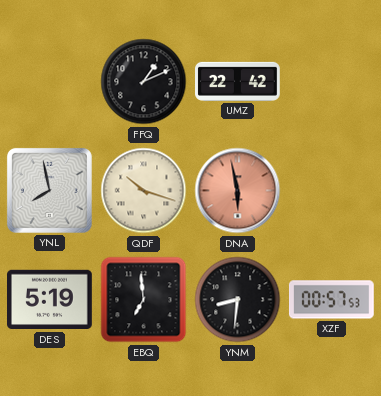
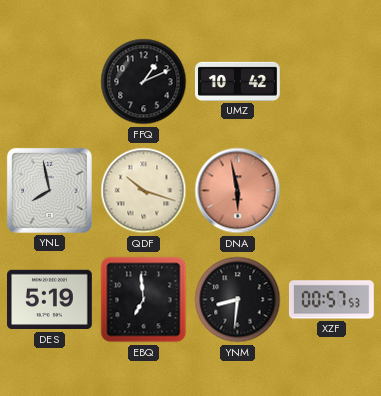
UMZ: 22:42 -> 10:42 (238, 81)
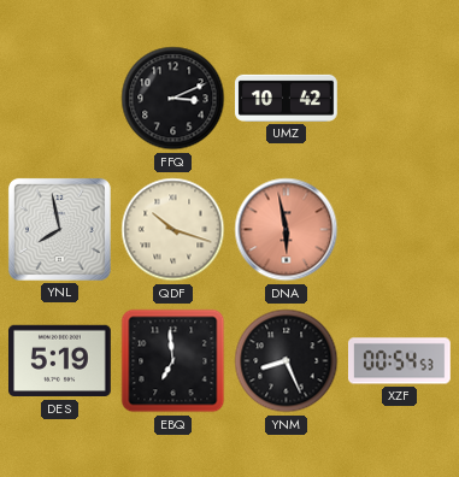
FFQ: 1:11 -> 3:11 (173, 99)
YNM: 8:31 -> 8:26 (287, 361)
XZF: 00:57 -> 00:54 (400, 361)
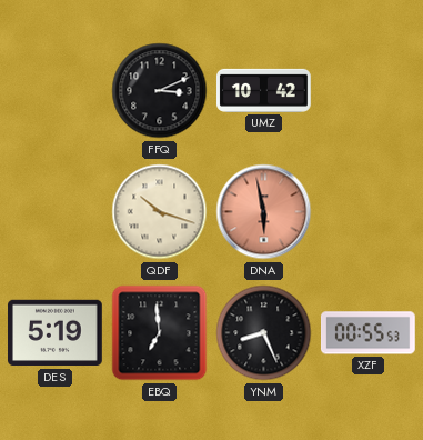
YNL: 7:58 -> none (59, 229)
XZF: 00:54 -> 00:55 (369, 333)
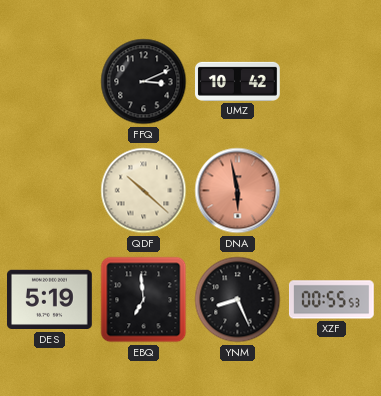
QDF: 10:18 -> 10:22 (144, 191)
